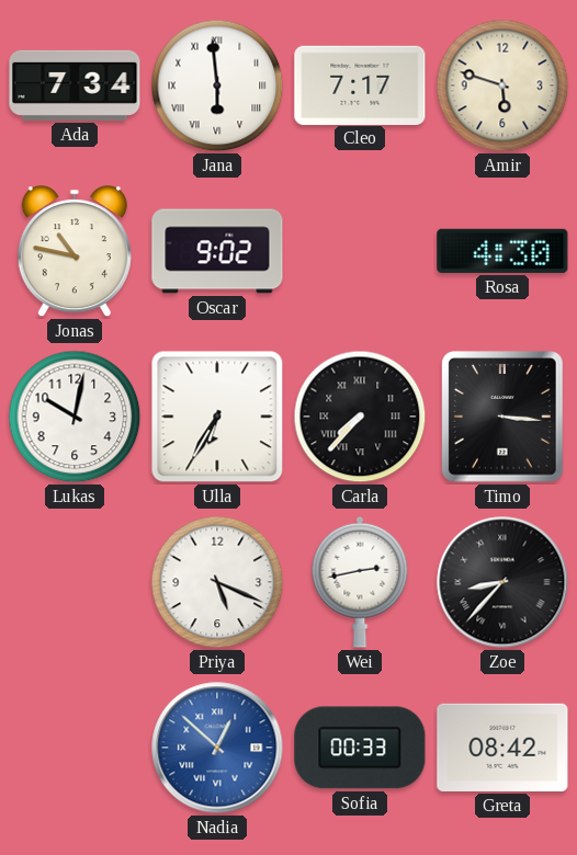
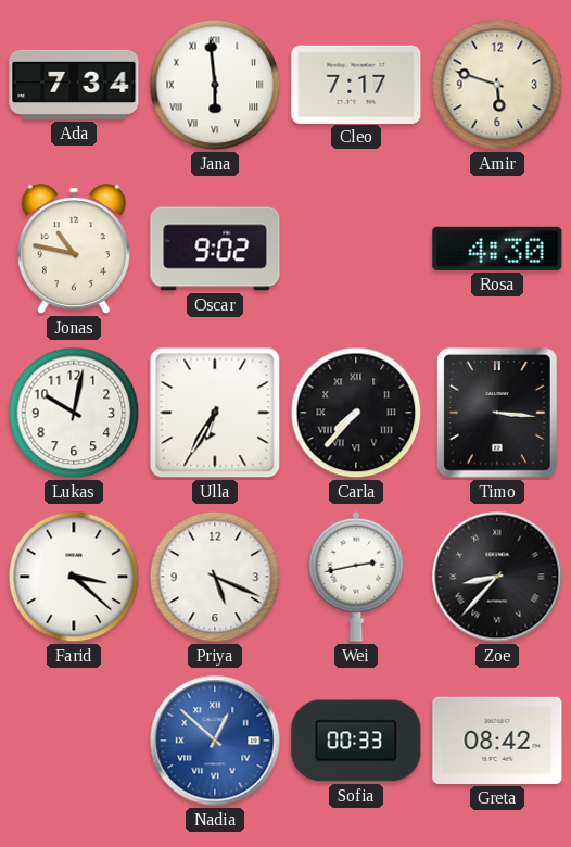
Farid: none -> 3:22 (74, 577)
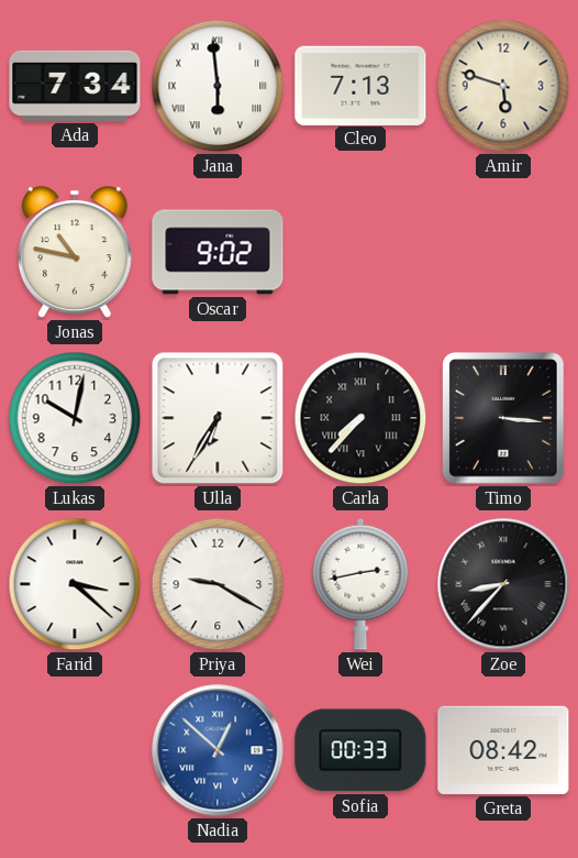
Cleo: 7:17 -> 7:13 (360, 85)
Rosa: 4:30 -> none (497, 249)
Priya: 5:19 -> 9:20 (218, 584)
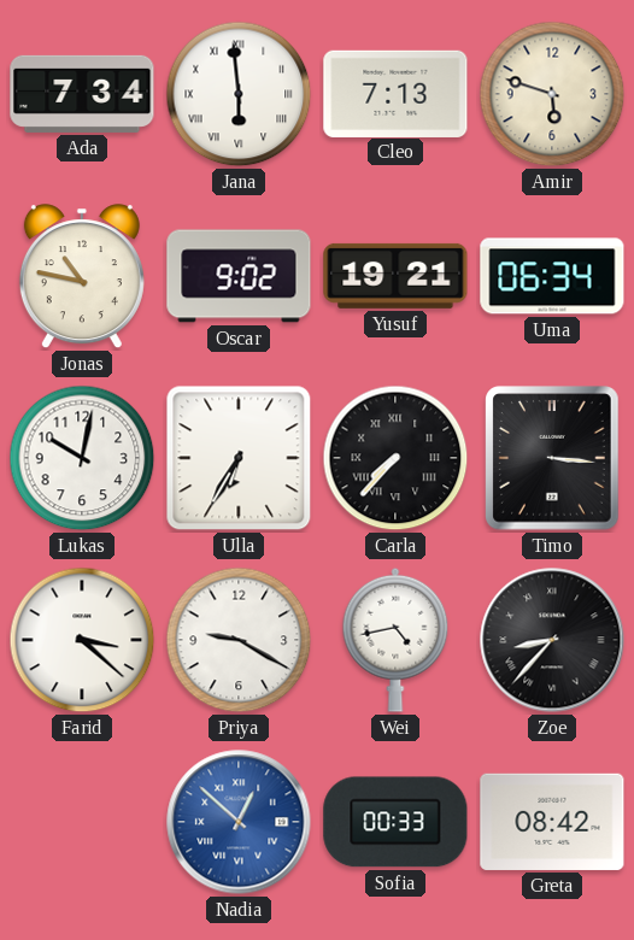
Yusuf: none -> 19:21 (395, 276)
Uma: none -> 06:34 (552, 276)
Wei: 2:43 -> 4:43 (395, 640)
